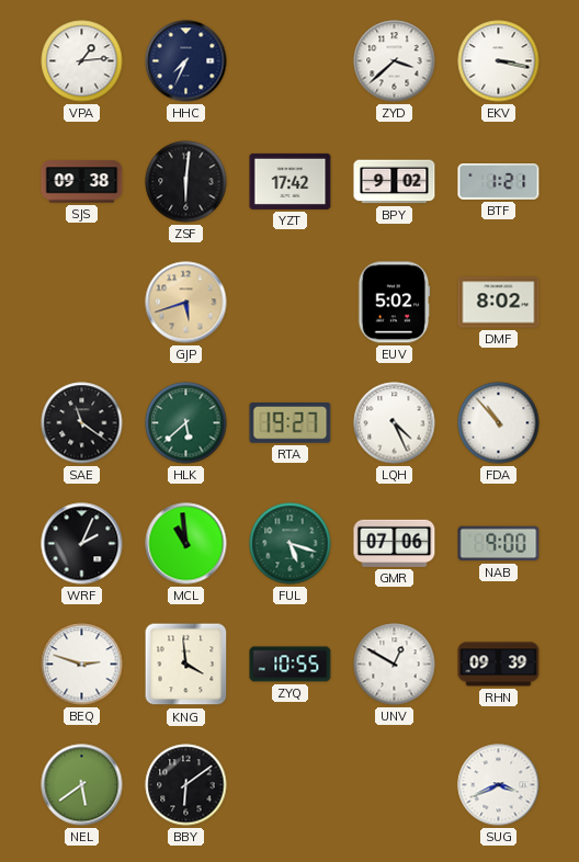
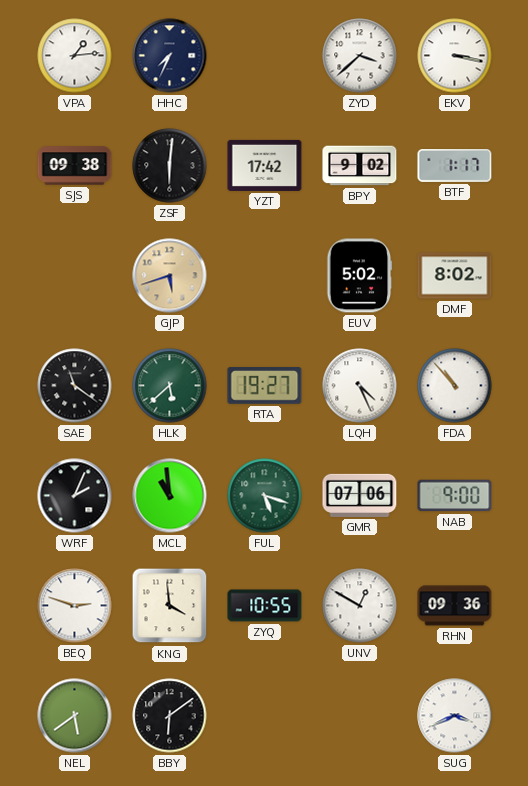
BTF: 1:21 -> 1:17 (455, 166)
RHN: 09:39 -> 09:36 (455, 606)
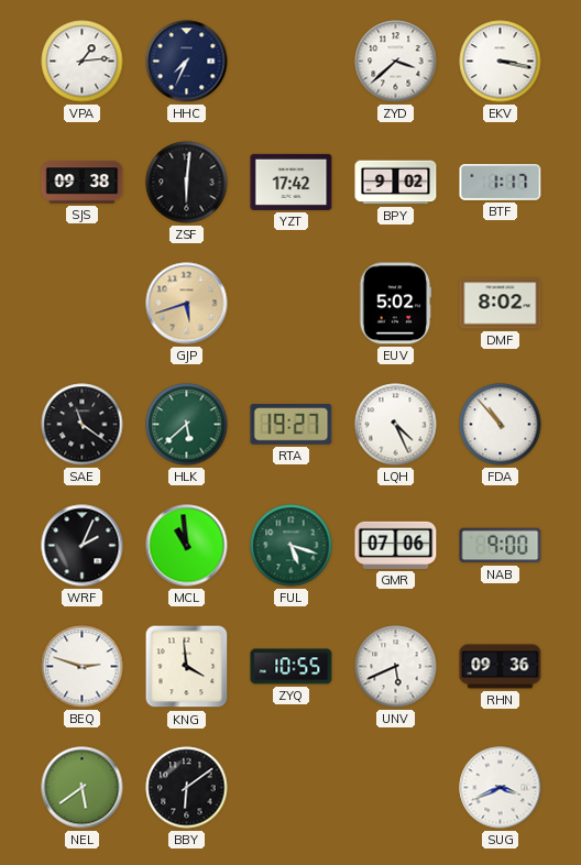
UNV: 12:50 -> 5:41 (396, 667)
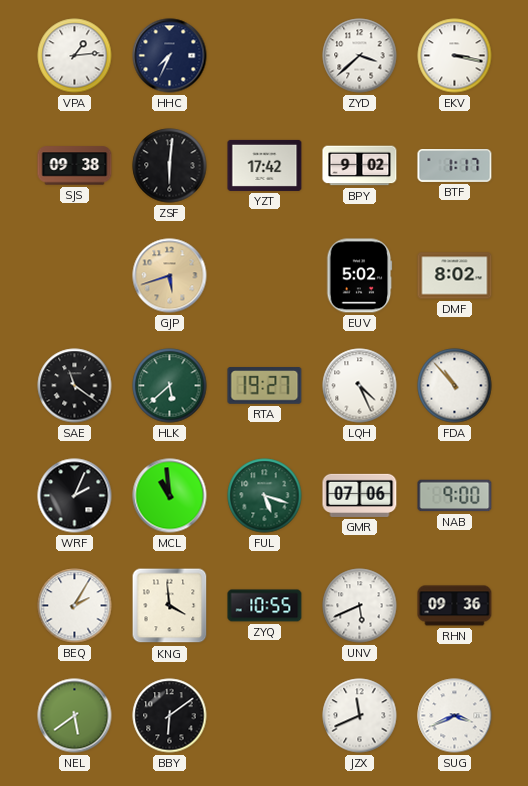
BEQ: 2:48 -> 2:05 (75, 606)
JZX: none -> 11:41 (360, 716)
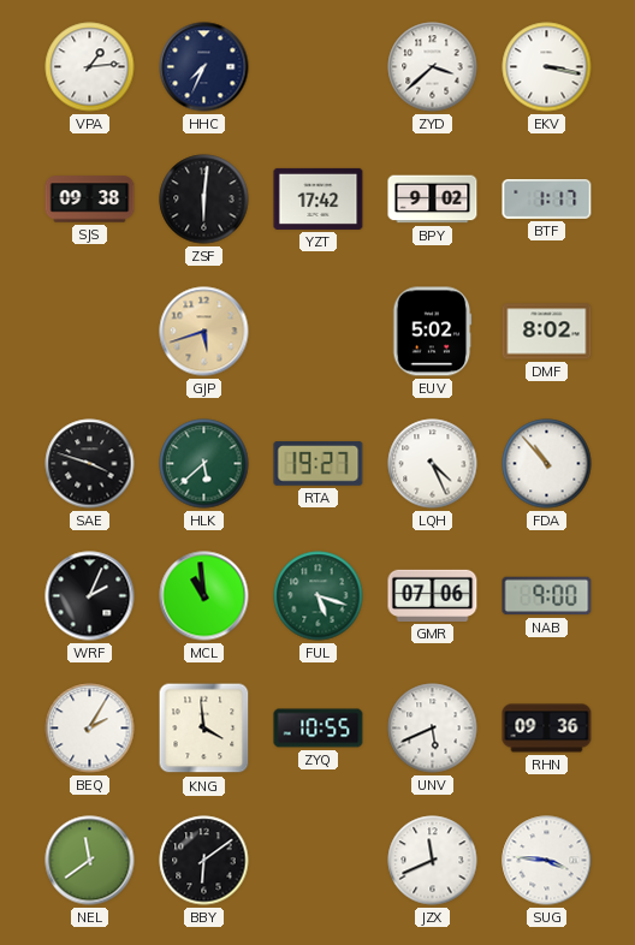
SAE: 11:21 -> 3:48 (90, 464)
NEL: 5:39 -> 11:39 (90, 861)
SUG: 3:41 -> 3:46 (547, 861)
